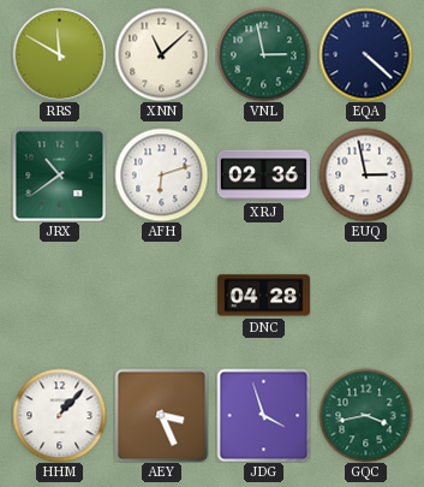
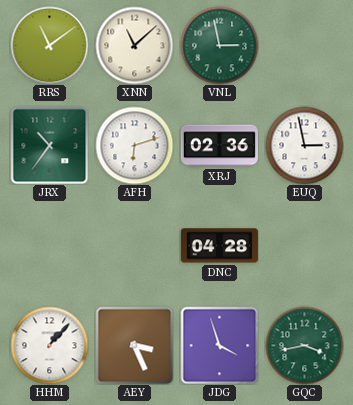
RRS: 11:50 -> 11:09 (49, 45)
EQA: 4:22 -> none (365, 54)
JRX: 10:39 -> 10:36 (49, 145)
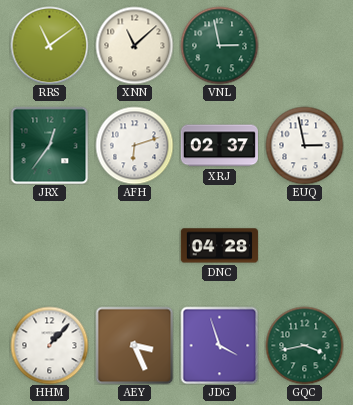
JRX: 10:36 -> 12:36 (49, 145)
XRJ: 02:36 -> 02:37 (219, 146)
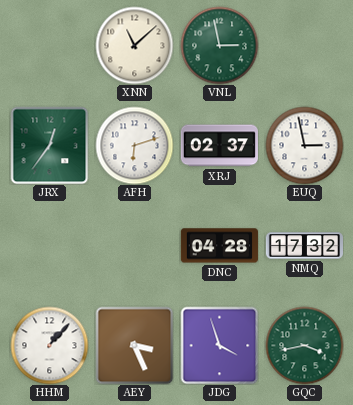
RRS: 11:09 -> none (49, 45)
NMQ: none -> 17:32 (304, 246)
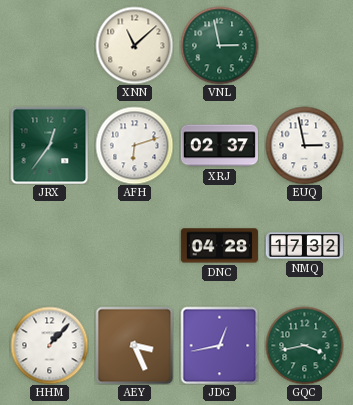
JDG: 3:57 -> 12:43 (219, 345)
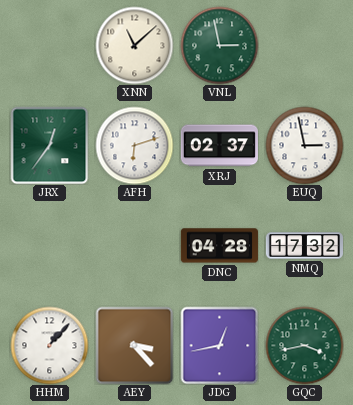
AEY: 3:26 -> 3:23 (134, 345)
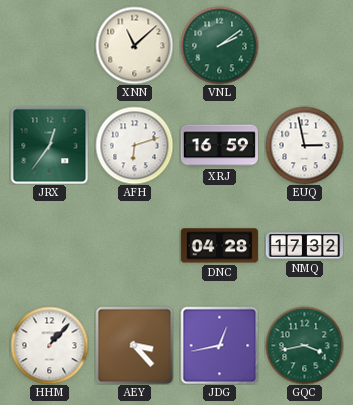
VNL: 2:58 -> 2:09 (219, 45)
XRJ: 02:37 -> 16:59 (219, 146)
